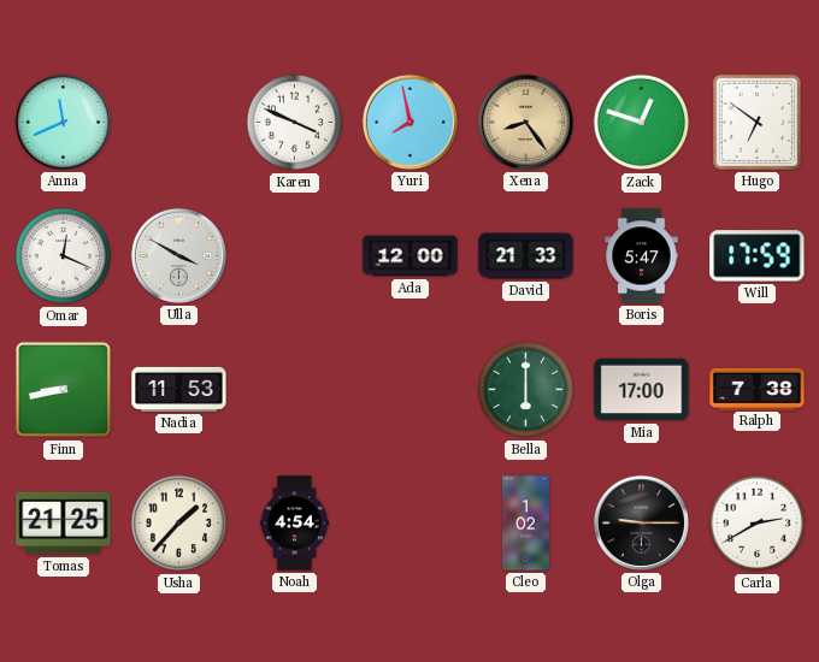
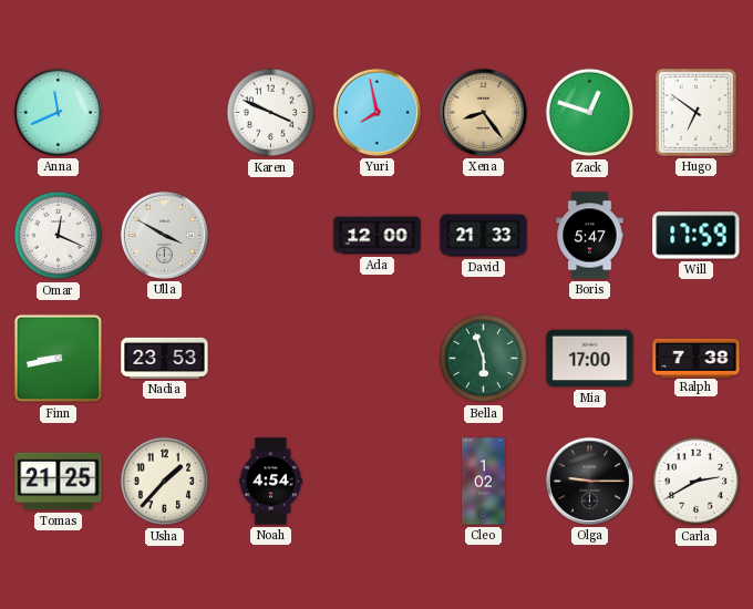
Nadia: 11:53 -> 23:53 (165, 358)
Bella: 6:00 -> 5:57 (484, 359)
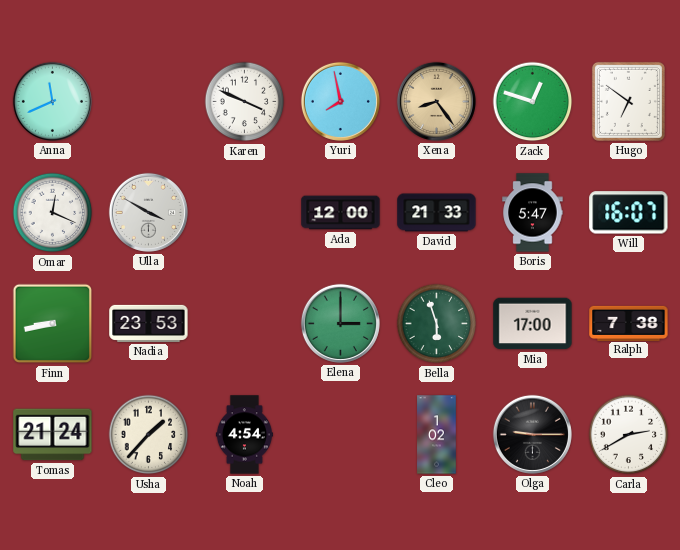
Will: 17:59 -> 16:07 (629, 213)
Elena: none -> 3:00 (340, 323)
Tomas: 21:25 -> 21:24 (53, 435)
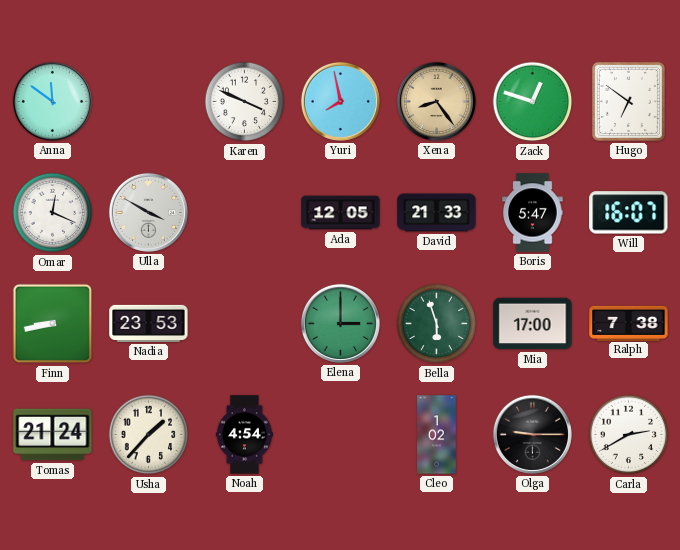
Anna: 11:41 -> 11:51 (52, 101)
Ada: 12:00 -> 12:05 (341, 213)
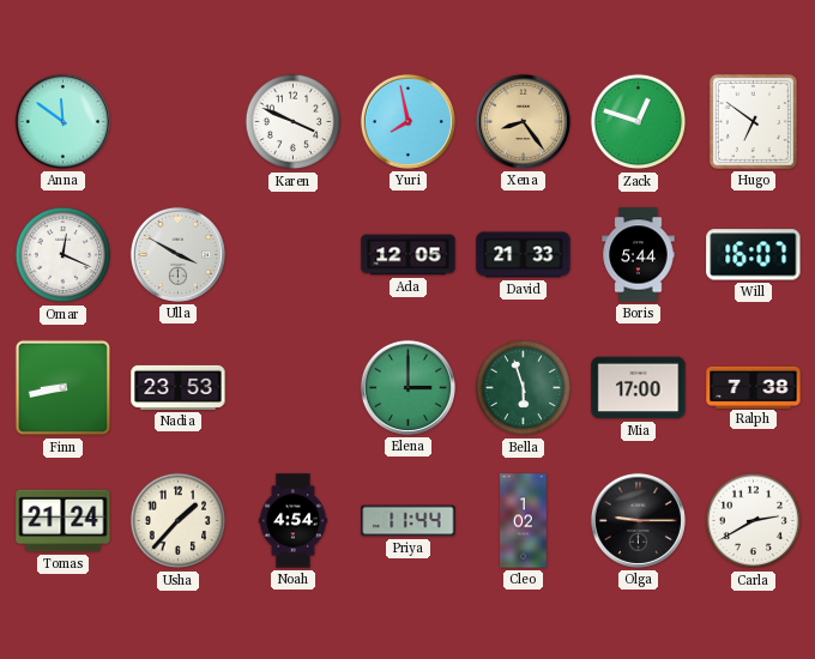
Boris: 5:47 -> 5:44 (639, 255)
Priya: none -> 11:44 (409, 521)
